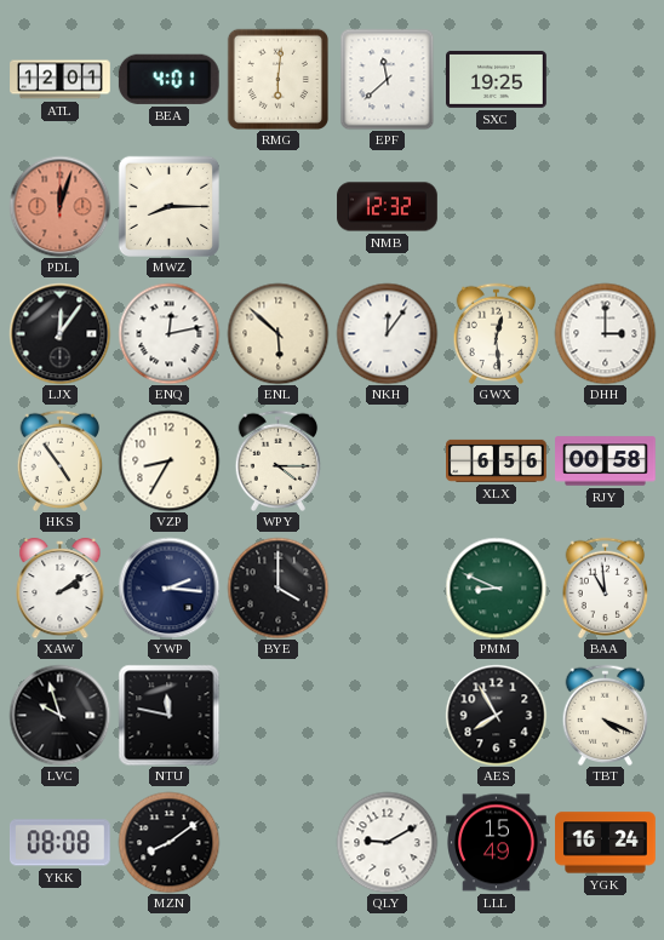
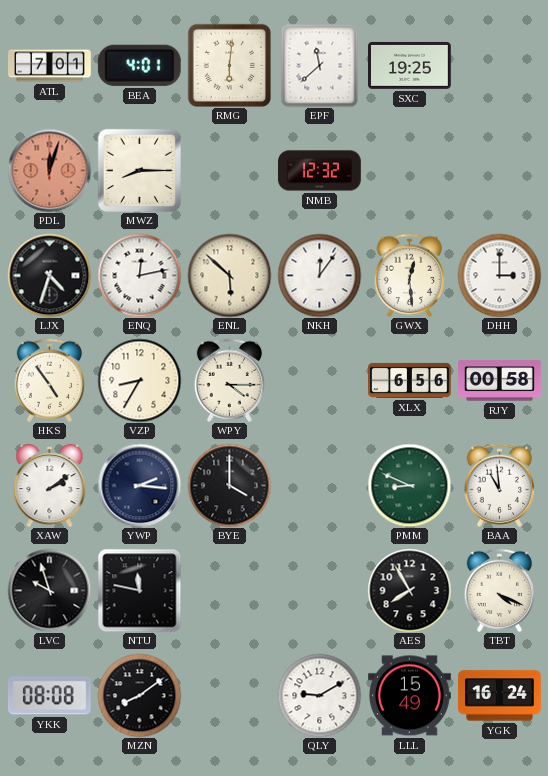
ATL: 12:01 -> 7:01 (50, 66)
LJX: 12:06 -> 4:33 (49, 275)
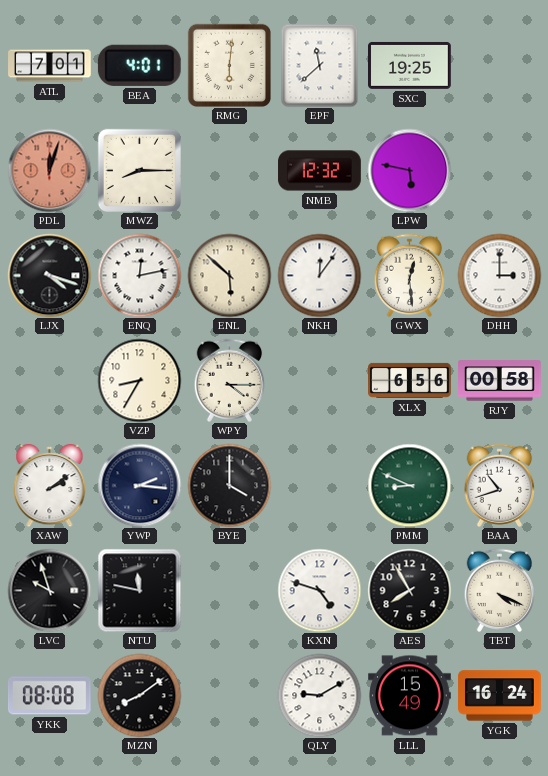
LPW: none -> 5:47 (409, 170)
LJX: 4:33 -> 4:18 (49, 275)
HKS: 4:54 -> none (50, 380)
BAA: 10:59 -> 10:42 (500, 485)
KXN: none -> 4:48 (319, 590)
